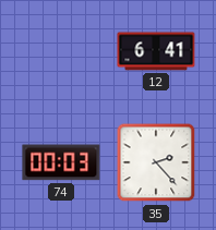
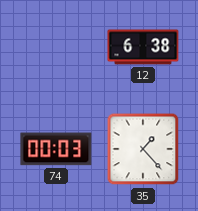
12: 6:41 -> 6:38 (143, 47)
35: 2:23 -> 1:23 (143, 149)
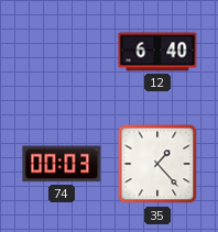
12: 6:38 -> 6:40 (157, 52)
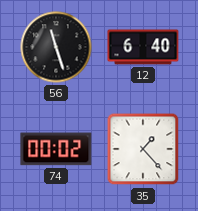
56: none -> 11:27 (56, 47)
74: 00:03 -> 00:02 (56, 149)
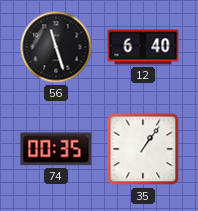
74: 00:02 -> 00:35 (56, 149)
35: 1:23 -> 1:06 (143, 149)
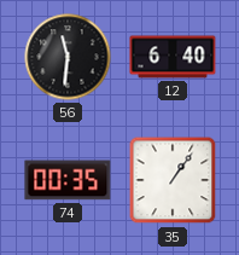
56: 11:27 -> 11:31 (68, 57)
